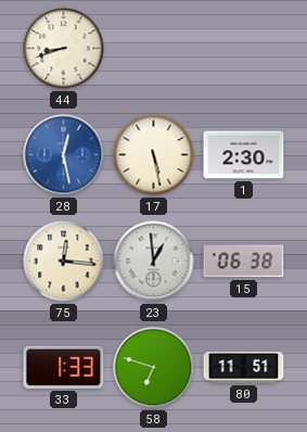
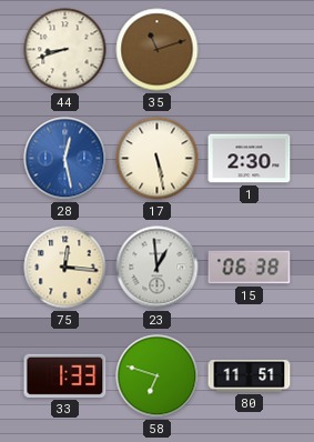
35: none -> 11:12 (158, 50)
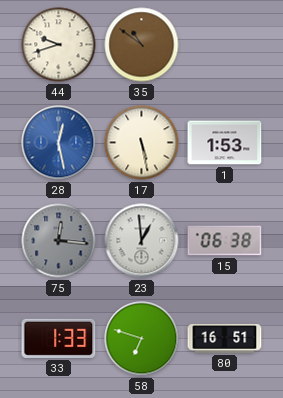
44: 8:42 -> 9:42 (59, 45)
35: 11:12 -> 10:51 (142, 45)
1: 2:30 -> 1:53 (225, 143)
75 dial: cream -> grey (59, 241)
80: 11:51 -> 16:51 (225, 338)
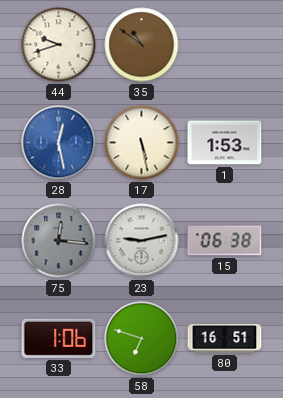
23: 12:59 -> 9:13 (142, 241)
33: 1:33 -> 1:06 (59, 338)
